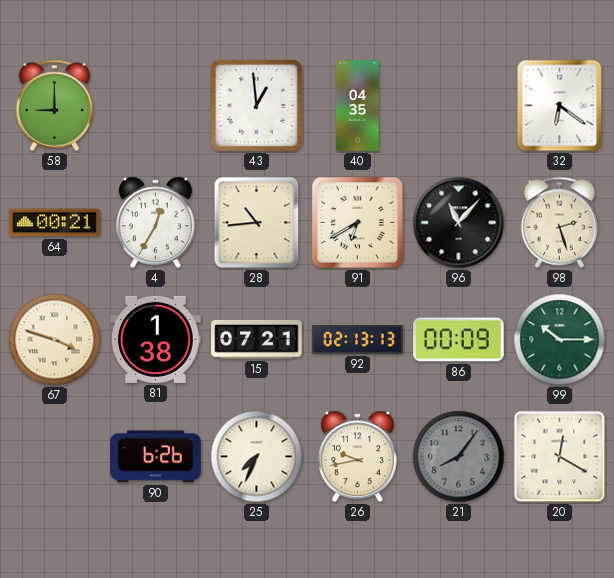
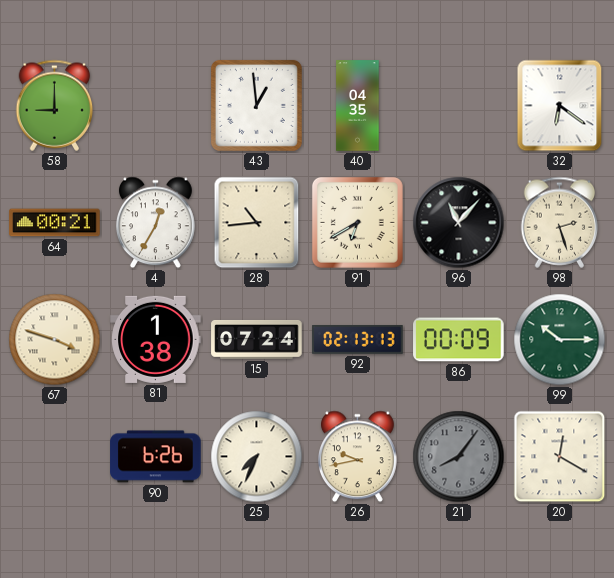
15: 07:21 -> 07:24 (257, 339)
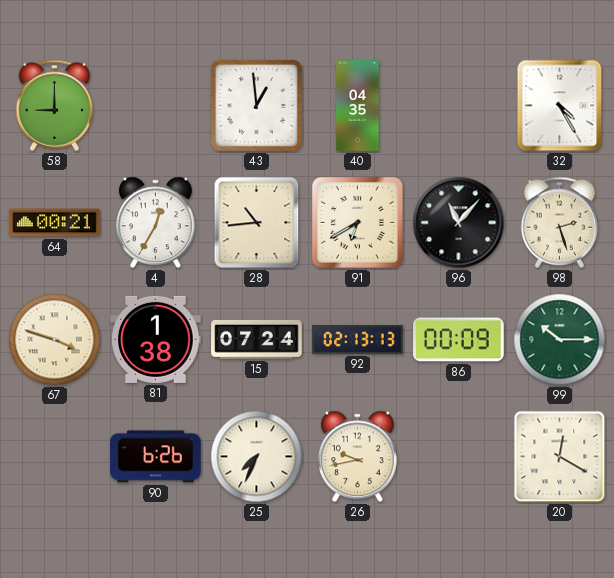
32: 6:21 -> 4:25 (560, 106)
21: 8:06 -> none (459, 457)
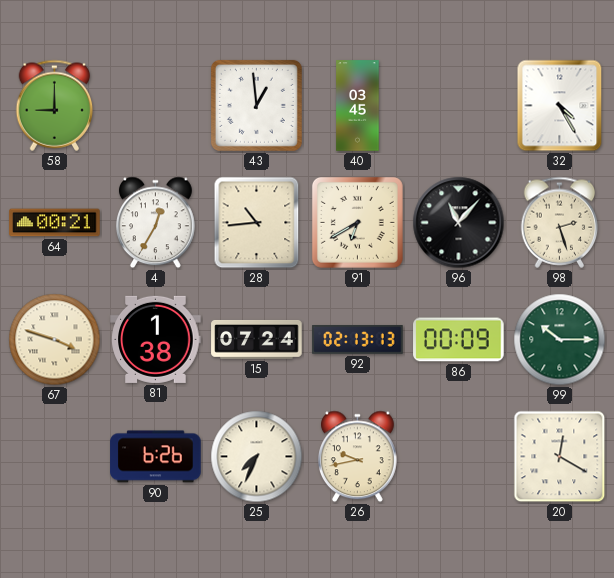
40: 04:35 -> 03:45 (358, 106)
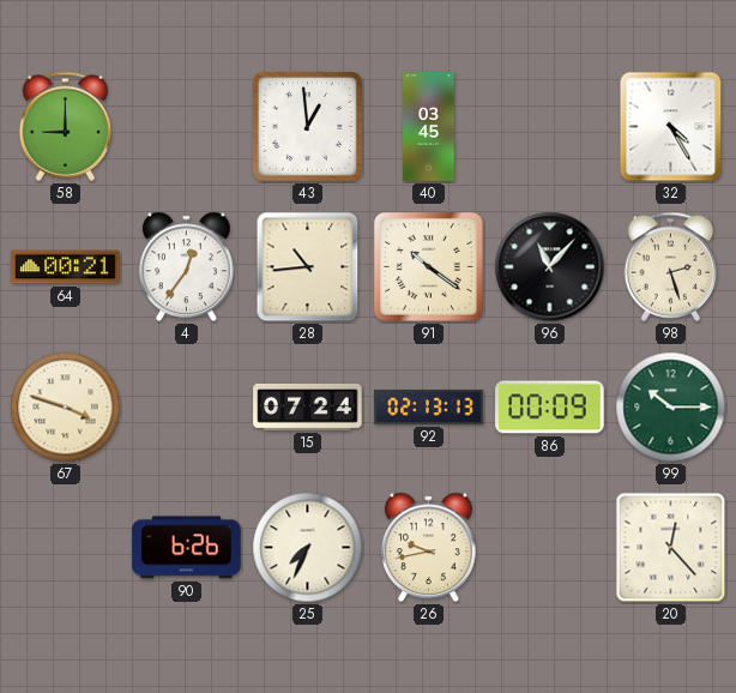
4: 12:35 -> 12:36 (186, 267)
91: 6:40 -> 10:21 (428, 266)
81: 1:38 -> none (156, 339)
20: 12:20 -> 12:23 (671, 548)
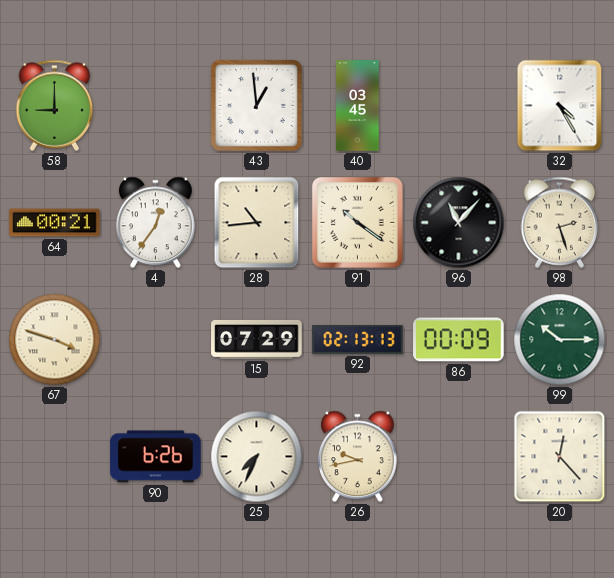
15: 07:24 -> 07:29 (257, 339)
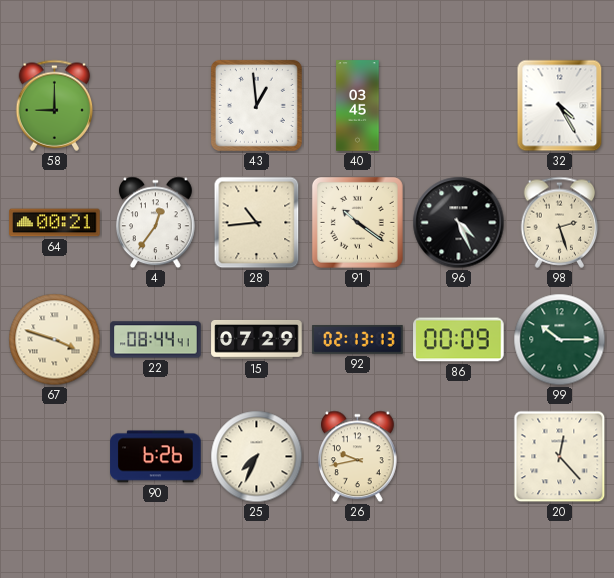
96: 11:07 -> 4:26 (459, 223)
22: none -> 08:44 (156, 340)
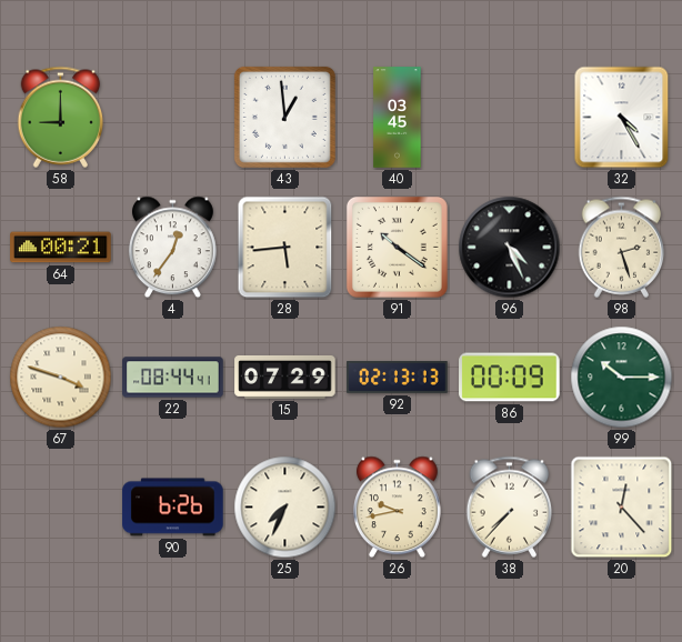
28: 10:44 -> 5:44 (285, 248)
38: none -> 7:37 (510, 506)
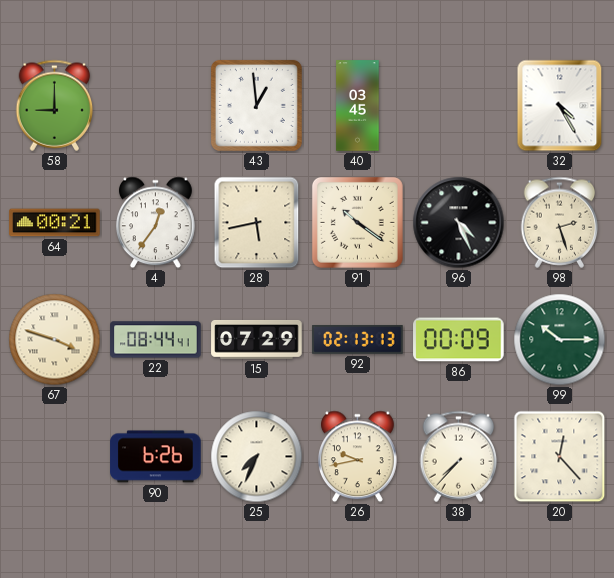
28: 5:44 -> 5:43 (257, 223)
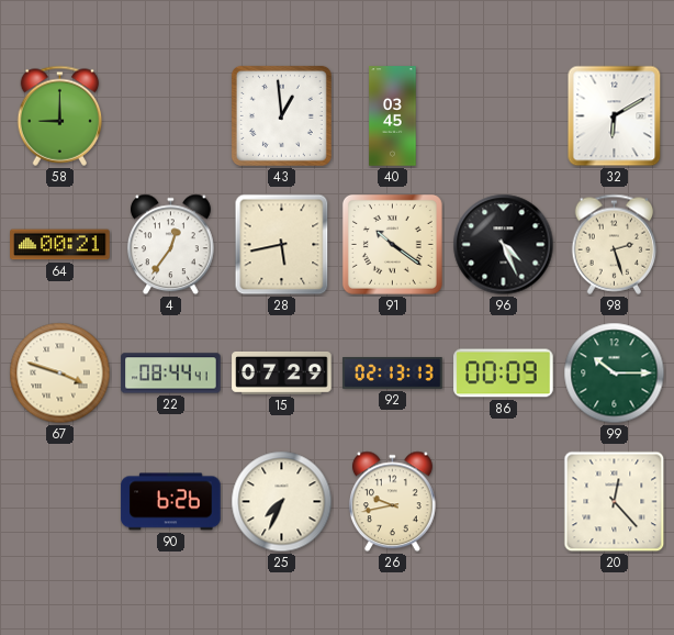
32: 4:25 -> 6:10 (615, 116)
38: 7:37 -> none (459, 456)
